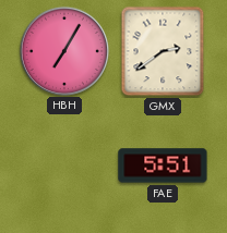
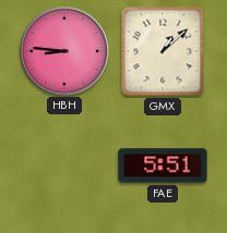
HBH: 7:05 -> 8:46 (63, 50)
GMX: 2:39 -> 1:08 (163, 51)
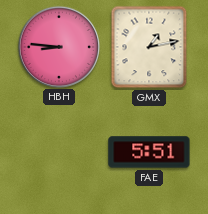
GMX: 1:08 -> 1:13 (149, 47)
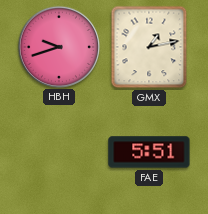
HBH: 8:46 -> 9:42 (58, 46)
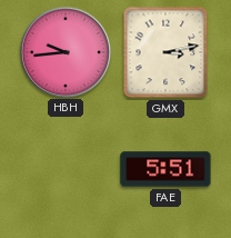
HBH: 9:42 -> 9:44 (64, 51)
GMX: 1:13 -> 3:13 (165, 52)
